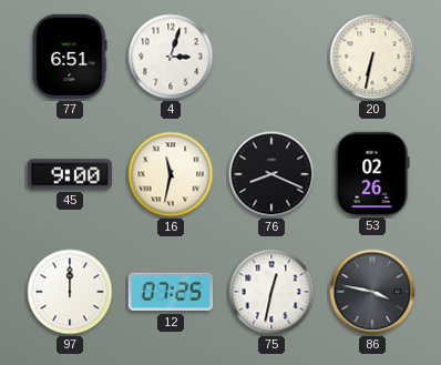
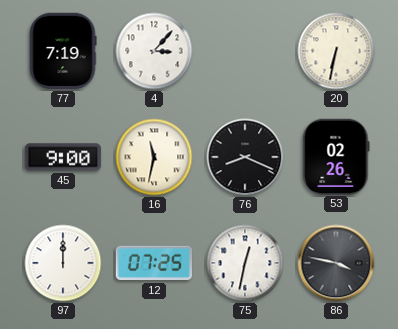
77: 6:51 -> 7:19 (63, 51)
4: 3:03 -> 3:07 (154, 51)
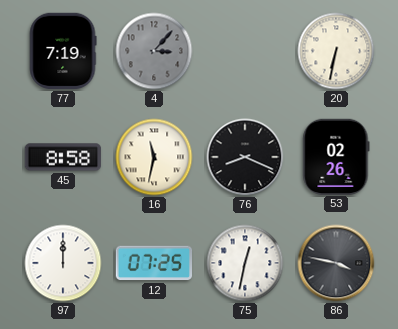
4 dial: white -> grey (154, 51)
45: 9:00 -> 8:58 (63, 157)
